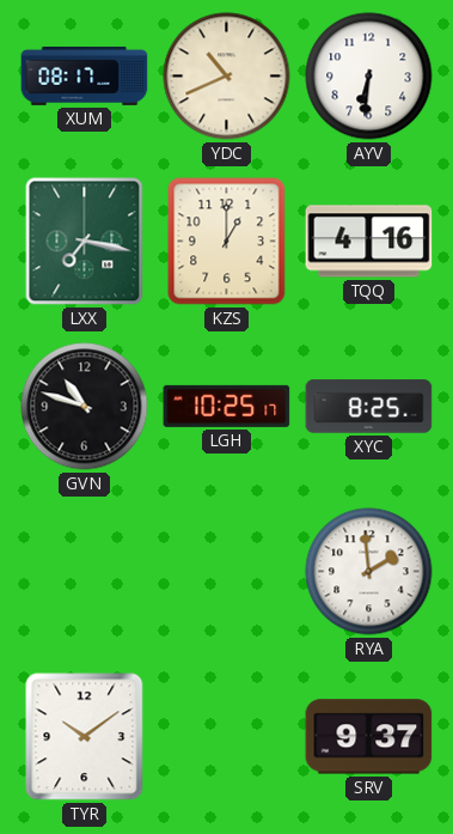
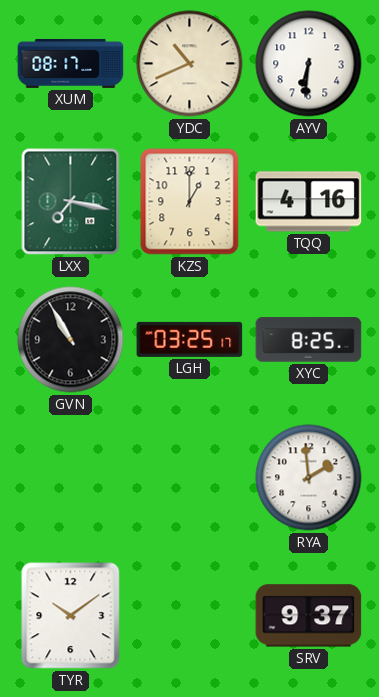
GVN: 10:48 -> 10:55 (71, 340)
LGH: 10:25 -> 03:25 (190, 339)
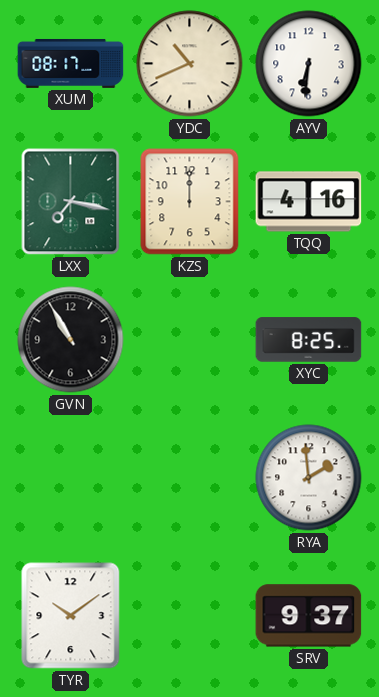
KZS: 1:00 -> 12:00 (190, 202)
LGH: 03:25 -> none (190, 339)
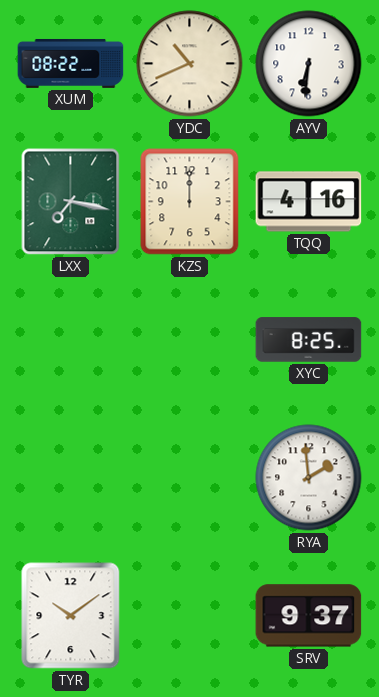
XUM: 08:17 -> 08:22 (71, 63)
GVN: 10:55 -> none (71, 340)
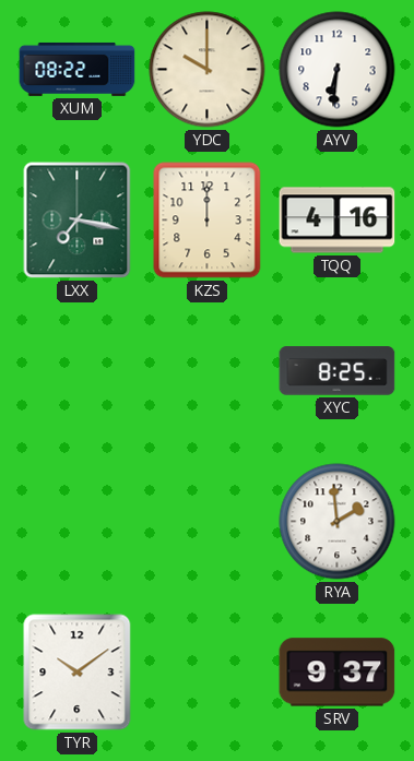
YDC: 10:41 -> 10:00 (208, 70)
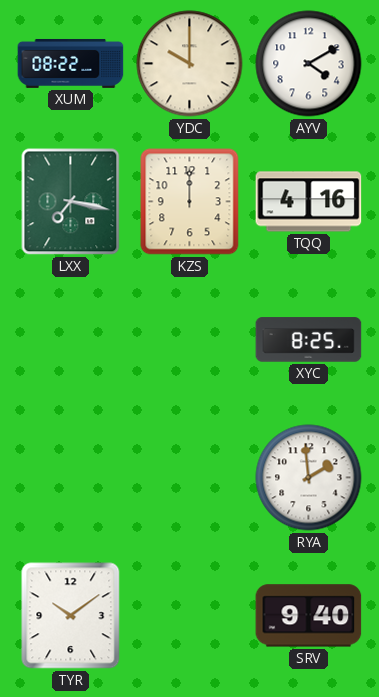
AYV: 6:31 -> 4:10 (309, 64)
SRV: 9:37 -> 9:40 (309, 616)
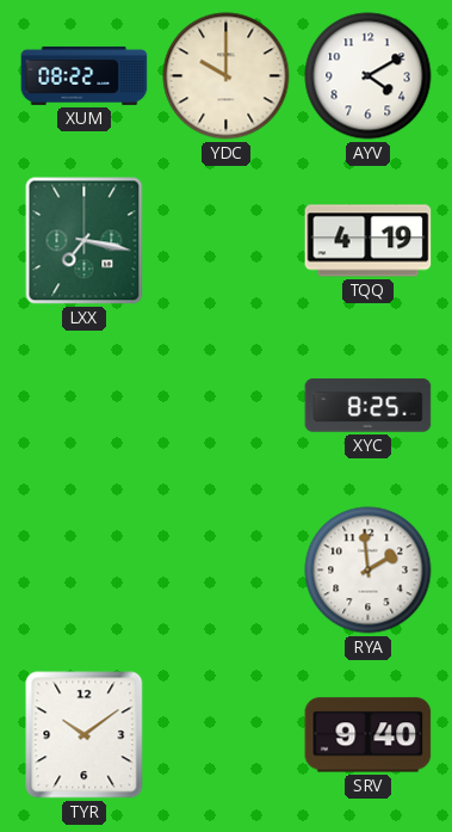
KZS: 12:00 -> none (190, 202)
TQQ: 4:16 -> 4:19 (369, 241)
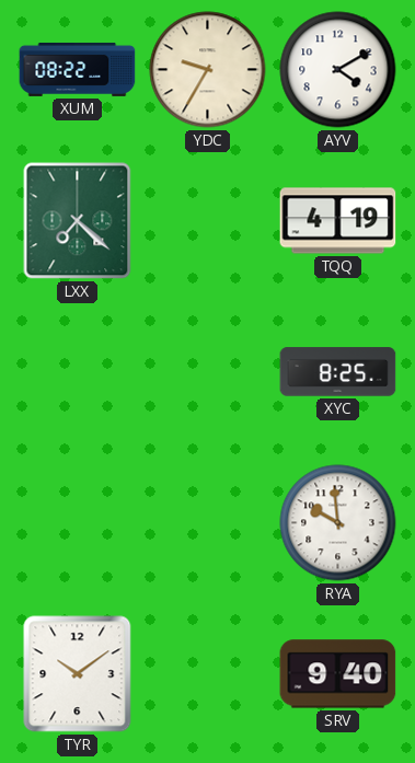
YDC: 10:00 -> 9:35 (208, 70)
LXX: 7:17 -> 7:22 (78, 221)
RYA: 1:59 -> 9:59 (338, 523)
